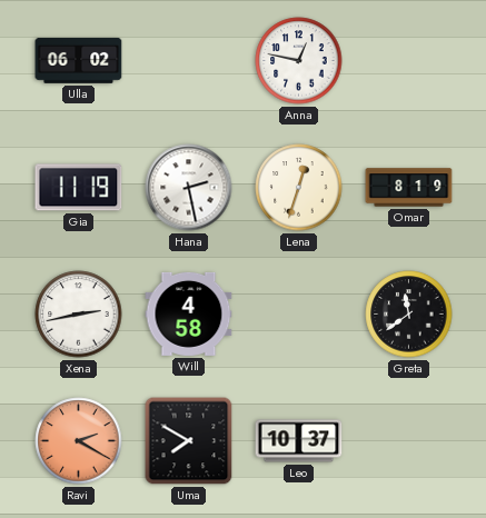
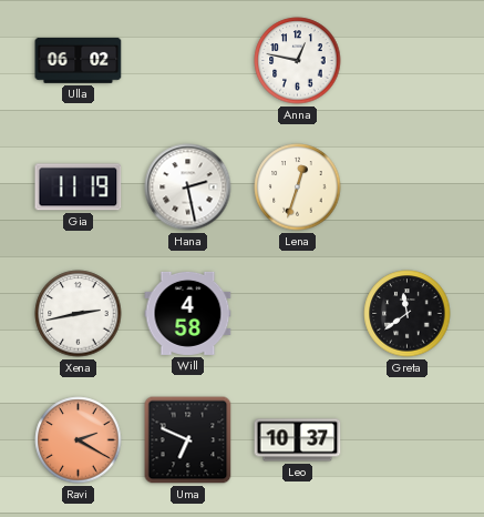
Omar: 8:19 -> none (409, 188)
Uma: 7:50 -> 6:49 (188, 440)
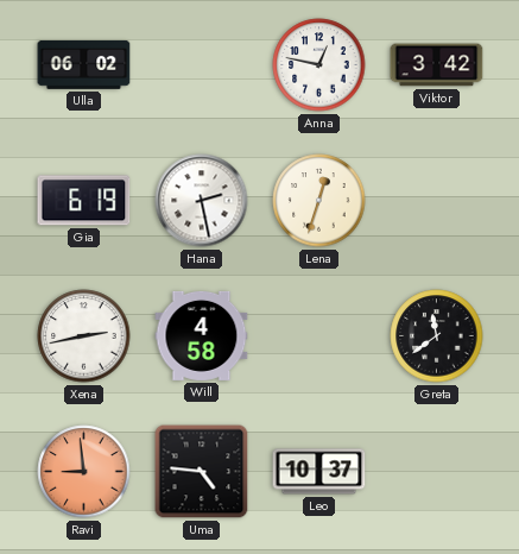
Viktor: none -> 3:42 (437, 65)
Gia: 11:19 -> 6:19 (84, 201)
Ravi: 2:20 -> 8:59 (84, 472)
Uma: 6:49 -> 4:46 (202, 472)
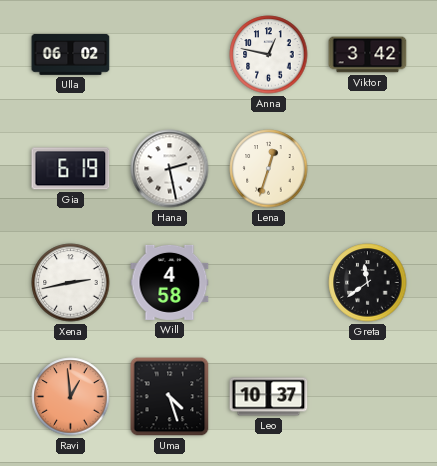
Ravi: 8:59 -> 12:59 (71, 397)
Uma: 4:46 -> 4:27 (170, 397)
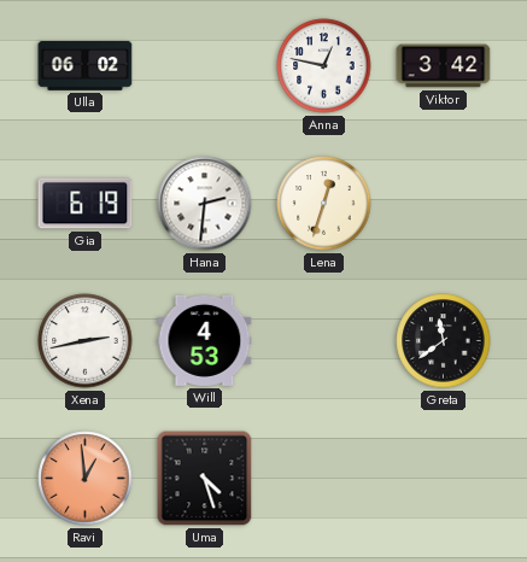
Hana: 2:28 -> 2:31 (205, 204)
Will: 4:58 -> 4:53 (205, 340)
Leo: 10:37 -> none (269, 397)
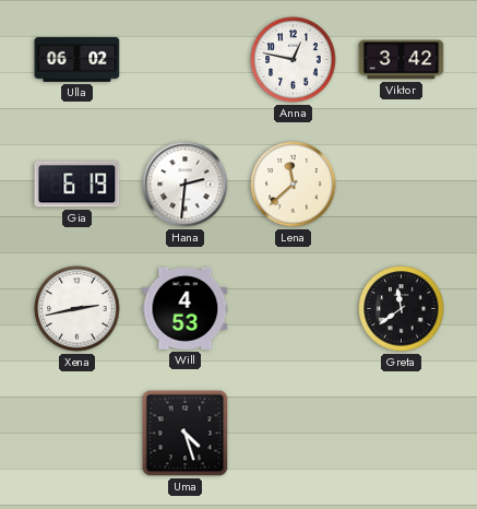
Lena: 12:33 -> 11:38 (294, 185)
Ravi: 12:59 -> none (86, 479)
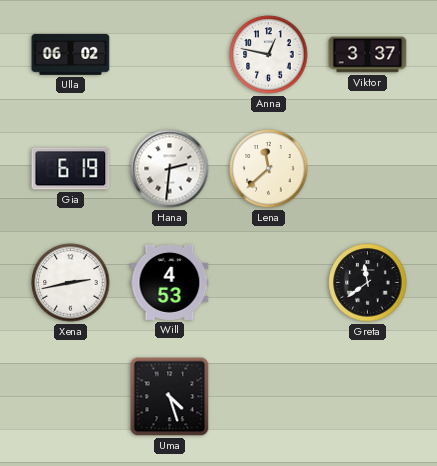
Viktor: 3:42 -> 3:37 (368, 55)
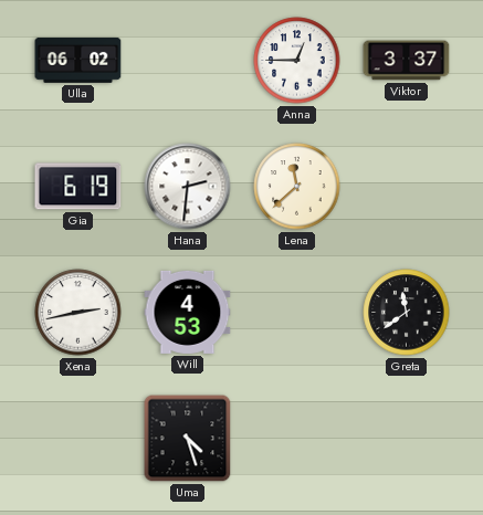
Anna: 12:47 -> 12:45 (297, 61)
